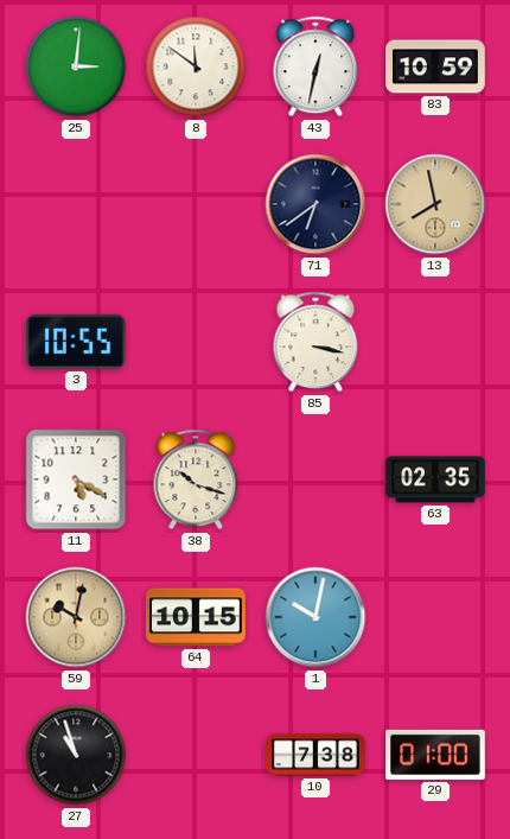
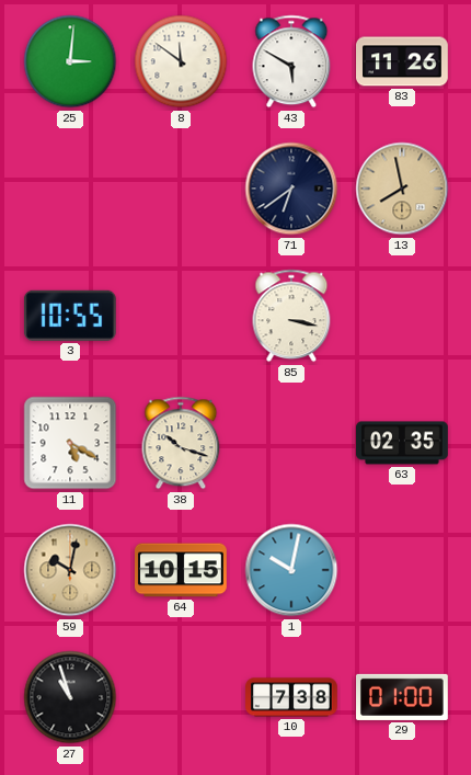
43: 12:32 -> 5:50 (291, 61)
83: 10:59 -> 11:26 (403, 61)
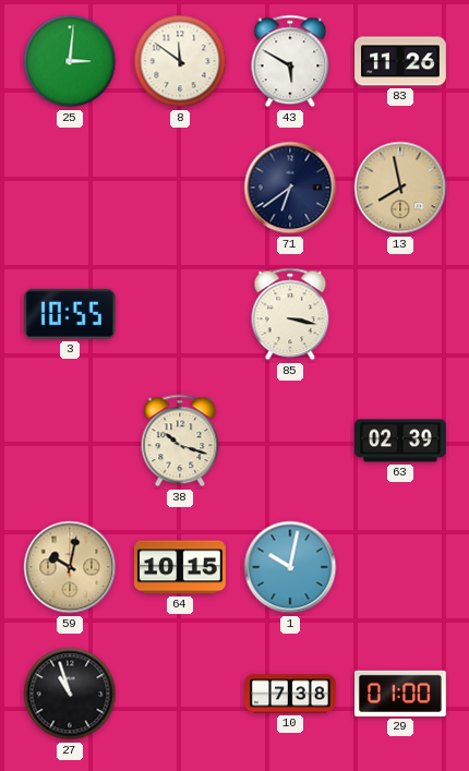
11: 5:20 -> none (70, 443)
63: 02:35 -> 02:39 (400, 441)
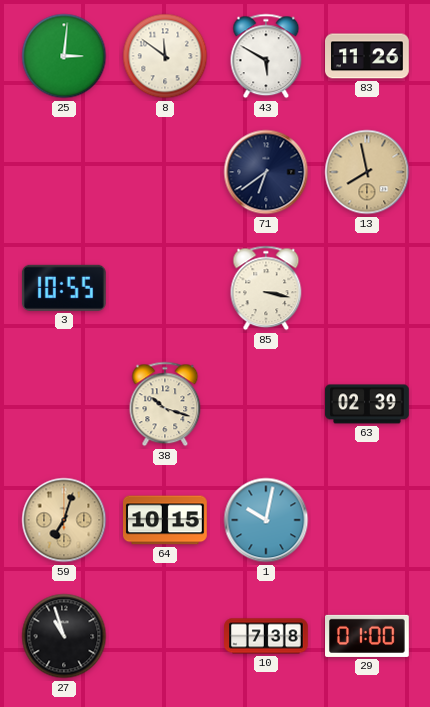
59: 10:02 -> 7:03 (64, 520)
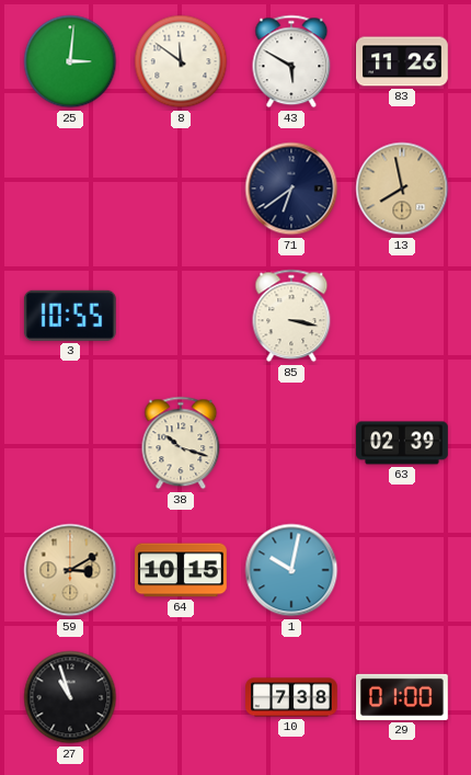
59: 7:03 -> 3:10 (70, 570)
